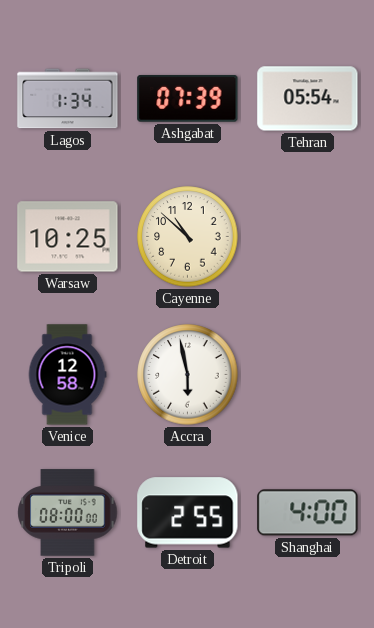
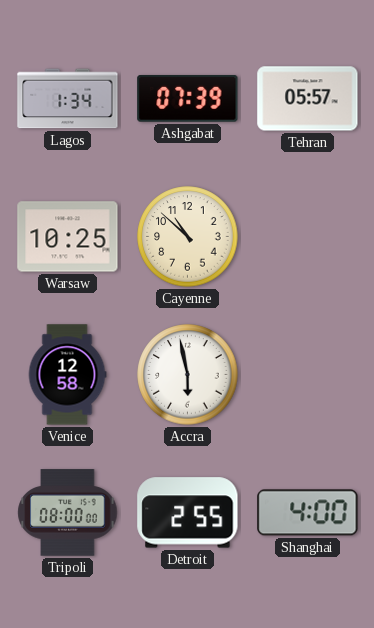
Tehran: 05:54 -> 05:57 (308, 99)
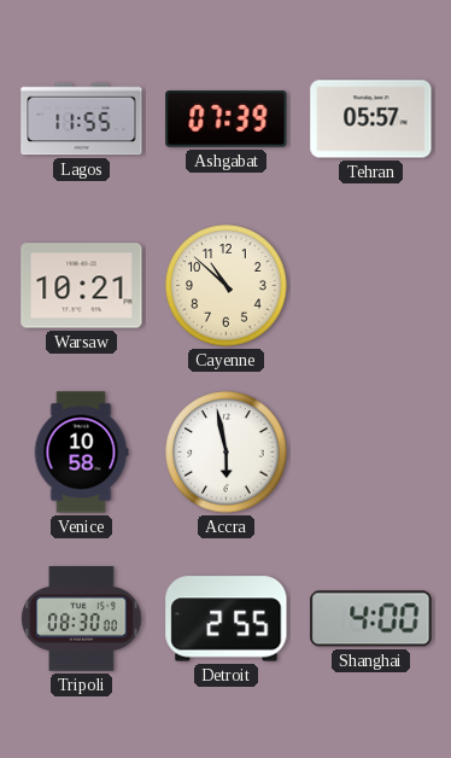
Lagos: 1:34 -> 11:55 (82, 119)
Warsaw: 10:25 -> 10:21 (82, 286)
Venice: 12:58 -> 10:58 (81, 453)
Tripoli: 08:00 -> 08:30 (82, 619)
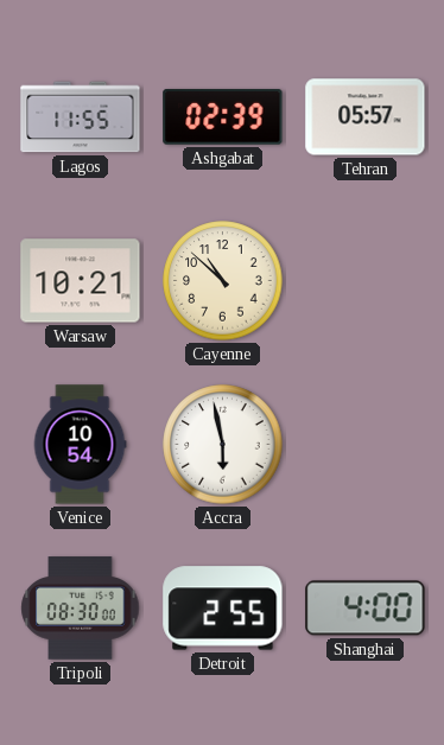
Ashgabat: 07:39 -> 02:39 (223, 116)
Venice: 10:58 -> 10:54 (80, 445)
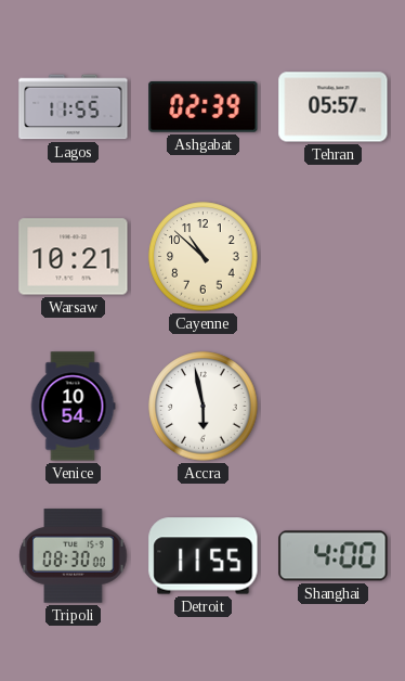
Detroit: 2:55 -> 11:55 (204, 556)
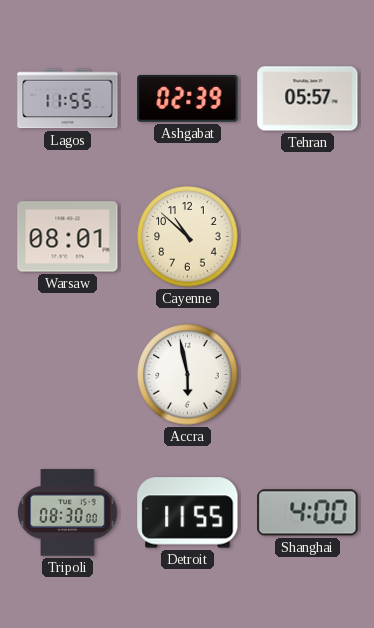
Warsaw: 10:21 -> 08:01 (68, 237)
Venice: 10:54 -> none (73, 407)
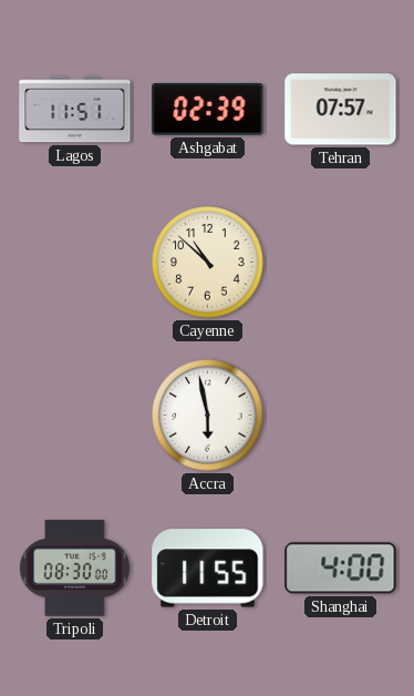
Lagos: 11:55 -> 11:51 (75, 110)
Tehran: 05:57 -> 07:57 (341, 110)
Warsaw: 08:01 -> none (68, 237)
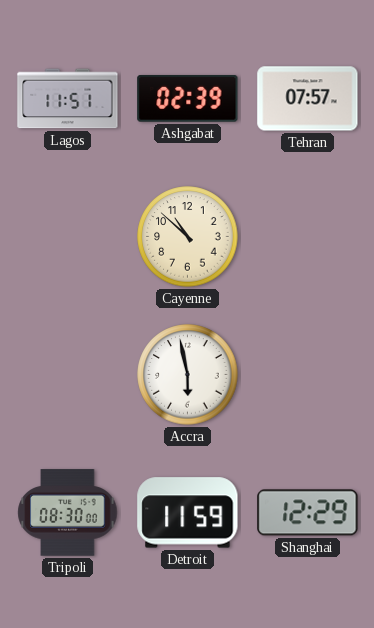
Detroit: 11:55 -> 11:59 (188, 513)
Shanghai: 4:00 -> 12:29 (308, 513)
